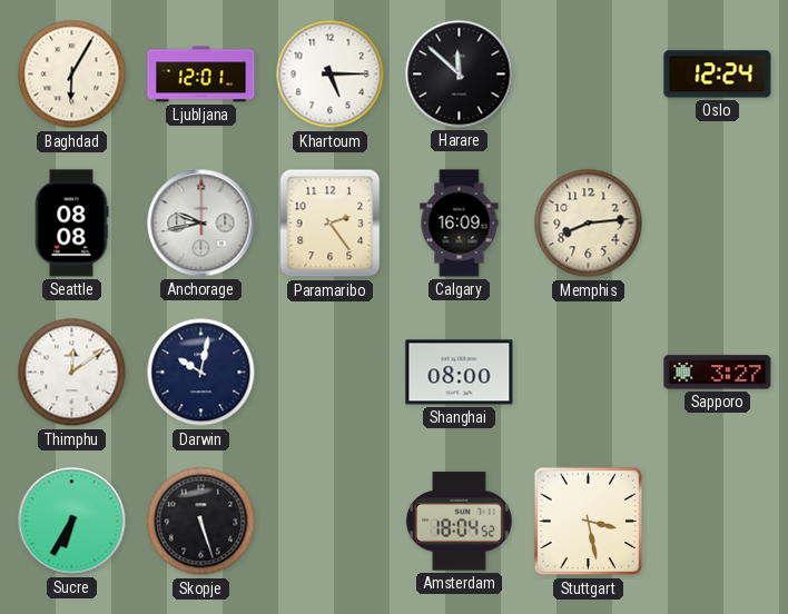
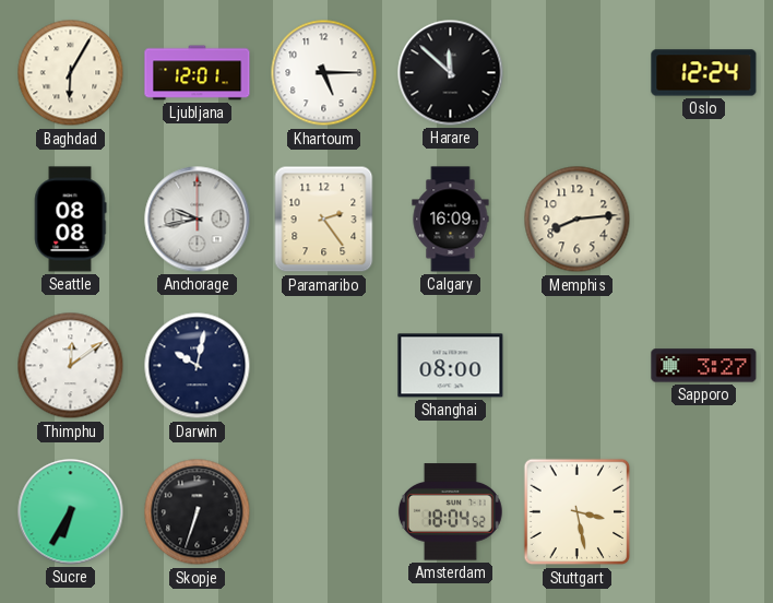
Skopje: 5:27 -> 6:33 (198, 512)
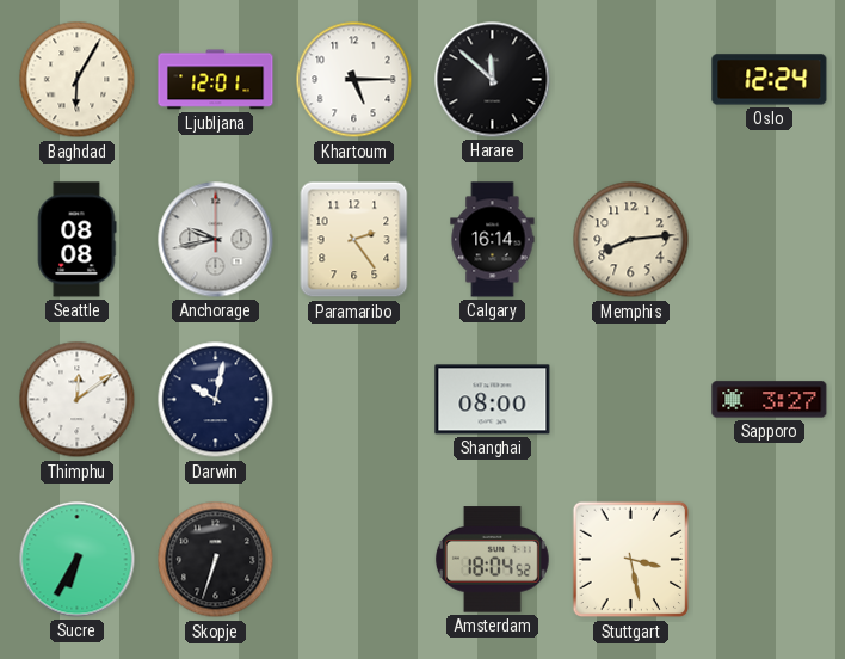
Calgary: 16:09 -> 16:14 (493, 240)
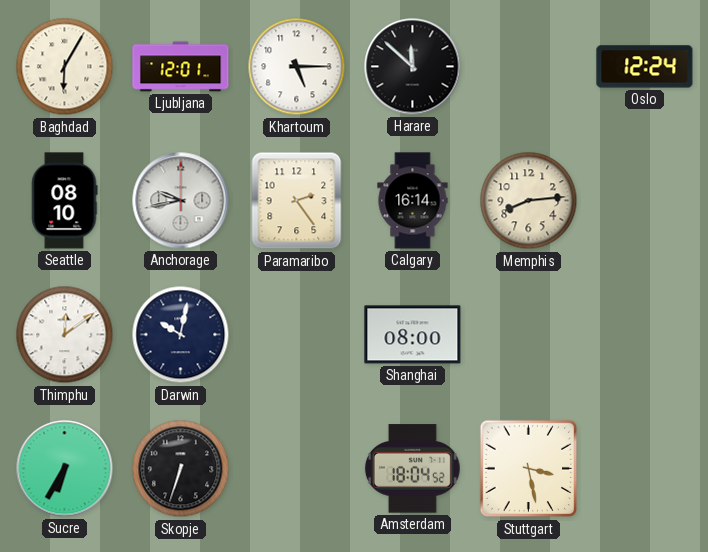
Seattle: 08:08 -> 08:10 (64, 201)
Sapporo: 3:27 -> none (770, 400)
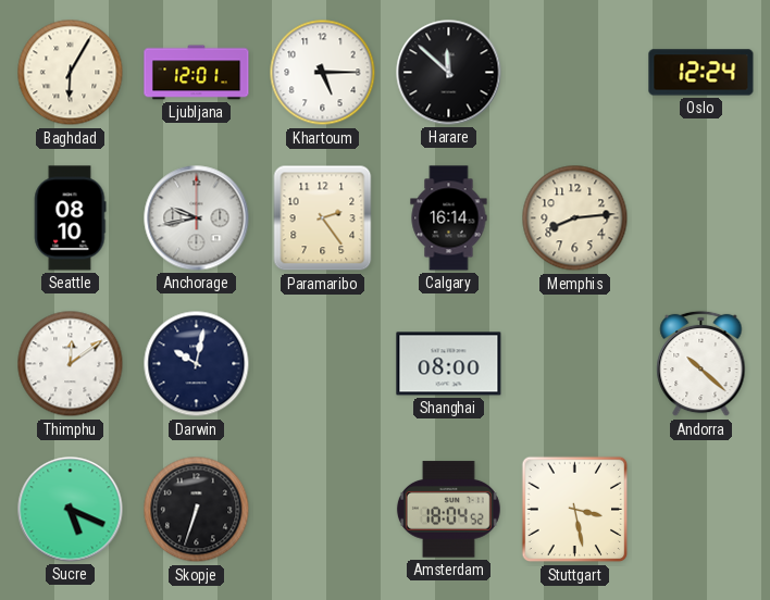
Andorra: none -> 10:22 (701, 364)
Sucre: 6:35 -> 5:19 (71, 510)
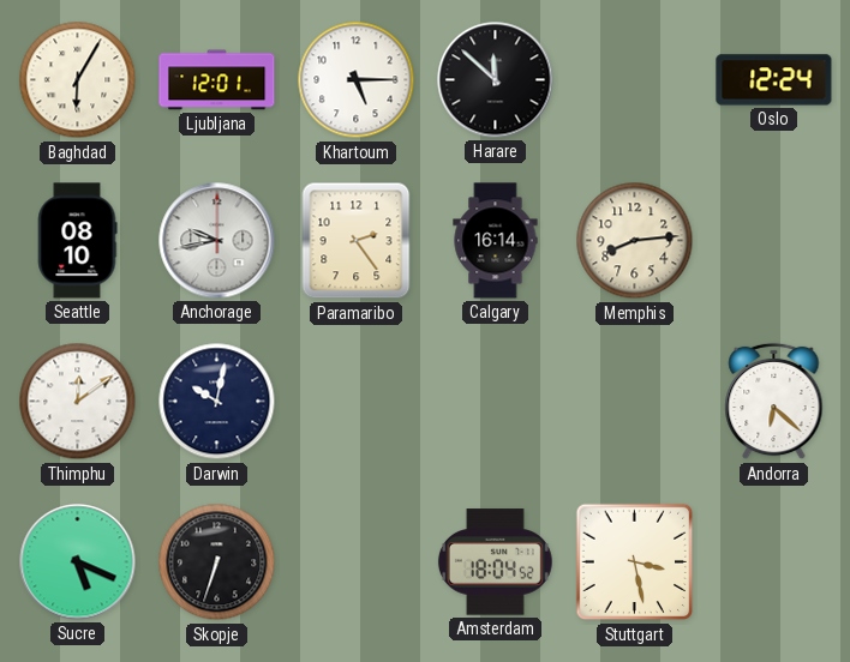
Shanghai: 08:00 -> none (449, 364)
Andorra: 10:22 -> 6:22 (774, 402)
